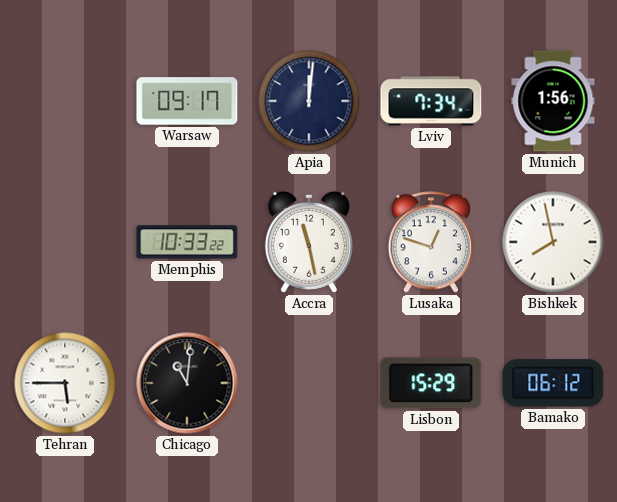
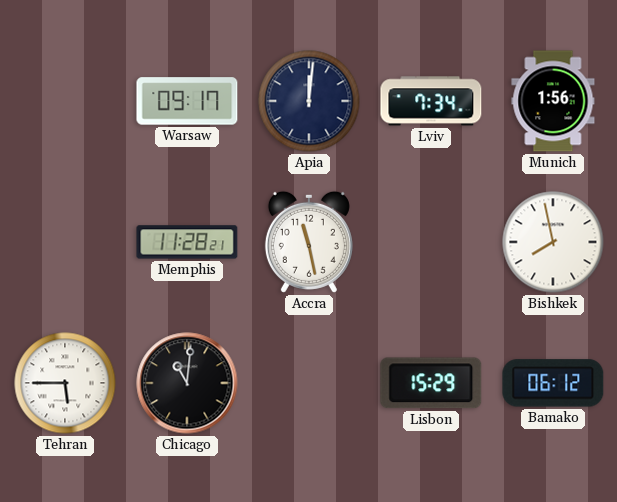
Memphis: 10:33 -> 11:28 (187, 242)
Lusaka: 12:48 -> none (431, 242)
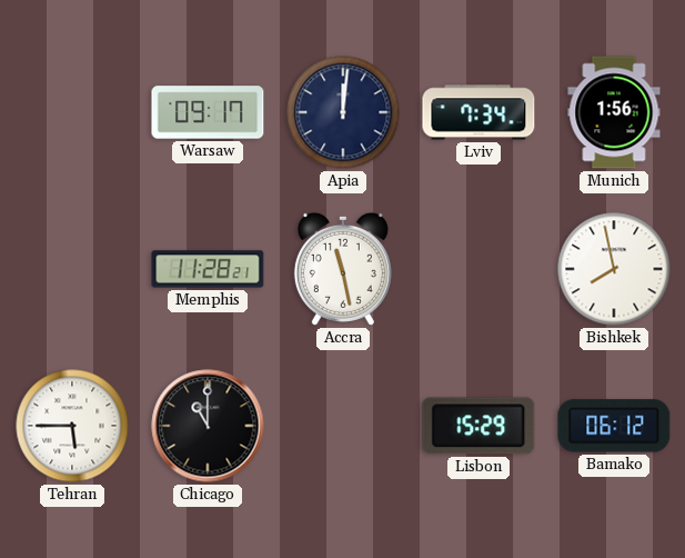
Chicago: 11:01 -> 11:00 (208, 426)
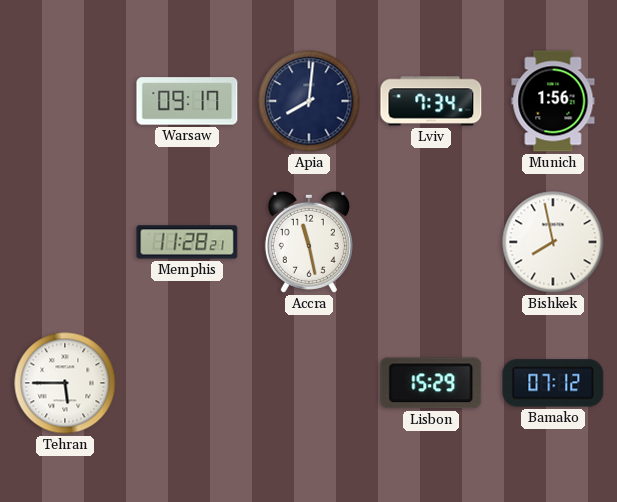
Apia: 12:01 -> 8:01 (309, 101)
Chicago: 11:00 -> none (208, 426)
Bamako: 06:12 -> 07:12 (553, 383)
